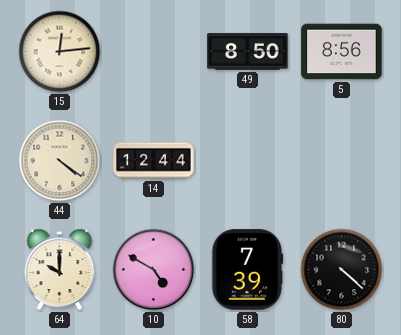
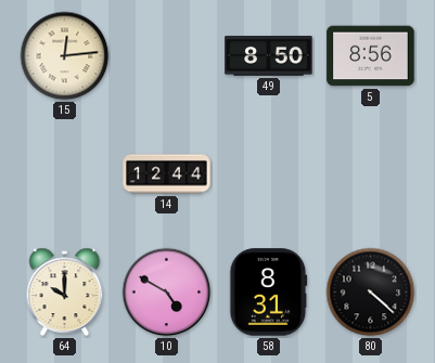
44: 4:21 -> none (60, 161)
58: 7:39 -> 8:31 (269, 293)
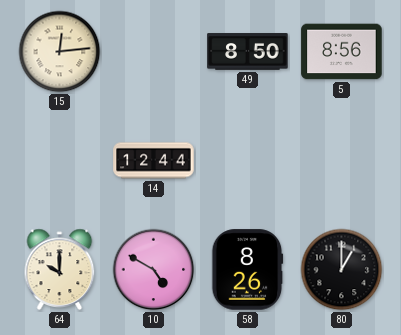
58: 8:31 -> 8:26 (248, 270)
80: 4:22 -> 1:00 (342, 270)
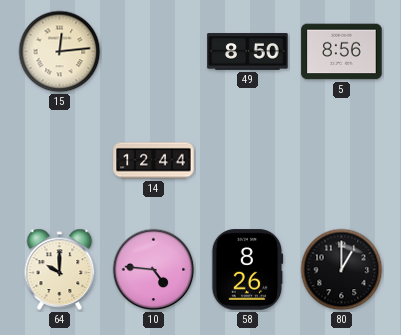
10: 4:50 -> 4:46 (154, 270)
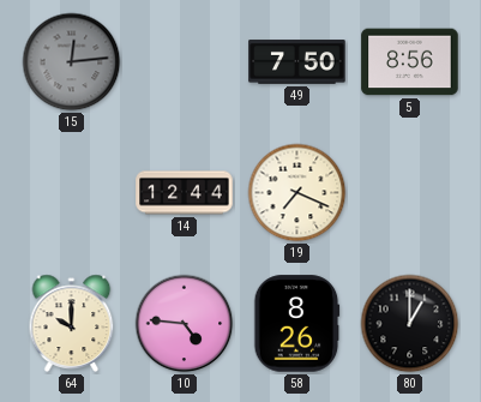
15 dial: cream -> grey (72, 62)
49: 8:50 -> 7:50 (297, 62)
19: none -> 7:19 (297, 193)
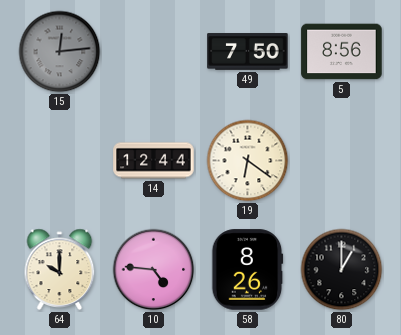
19: 7:19 -> 6:21 (248, 161)
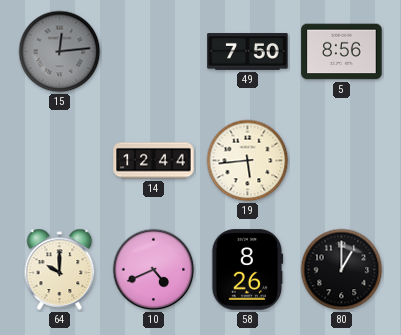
19: 6:21 -> 5:44 (248, 161)
10: 4:46 -> 4:41 (154, 270)
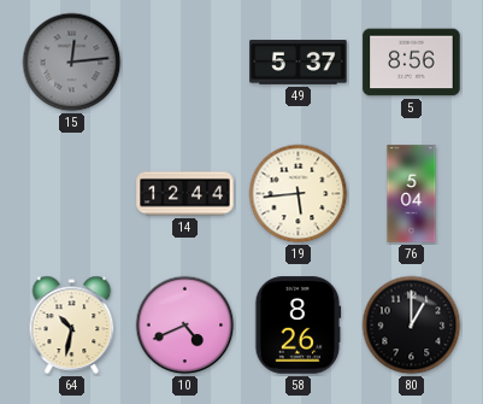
49: 7:50 -> 5:37 (299, 63)
76: none -> 5:04 (412, 194)
64: 10:00 -> 10:32 (72, 324)
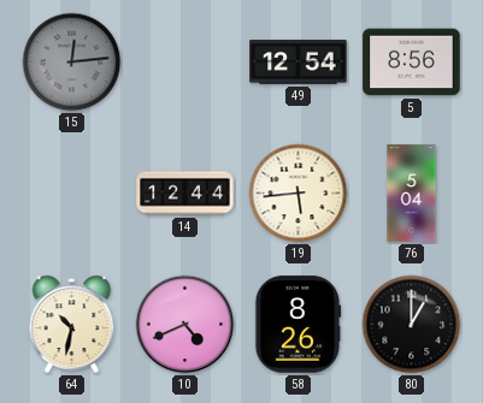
49: 5:37 -> 12:54 (299, 63)
